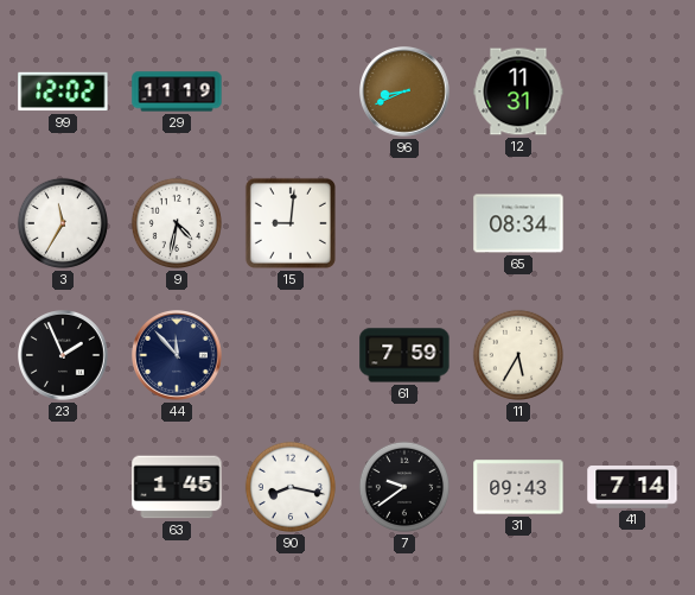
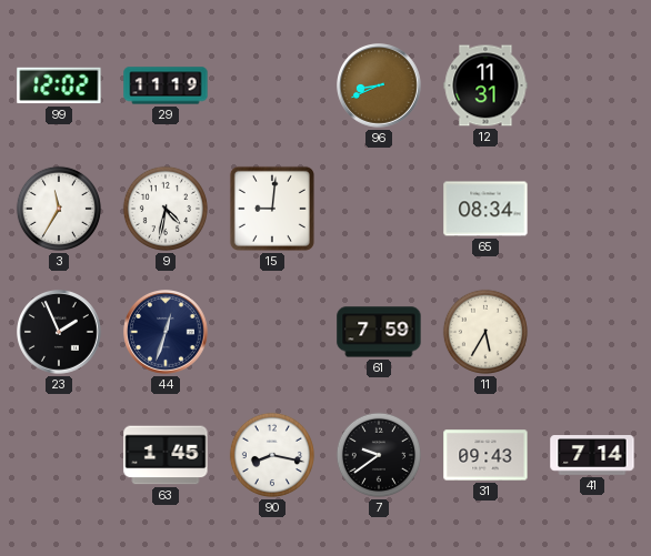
44: 11:53 -> 12:33 (167, 333)
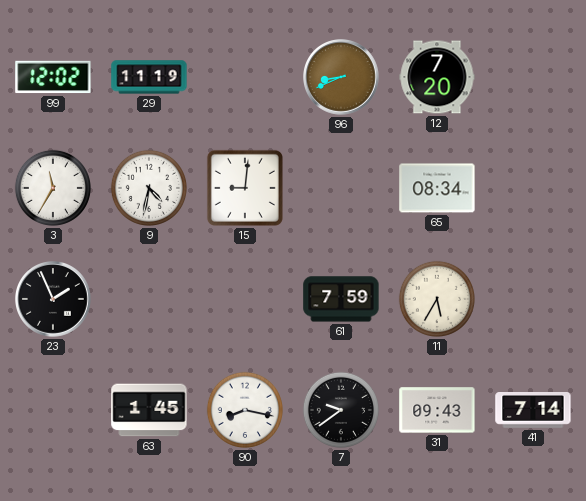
12: 11:31 -> 7:20 (437, 77)
44: 12:33 -> none (167, 333)
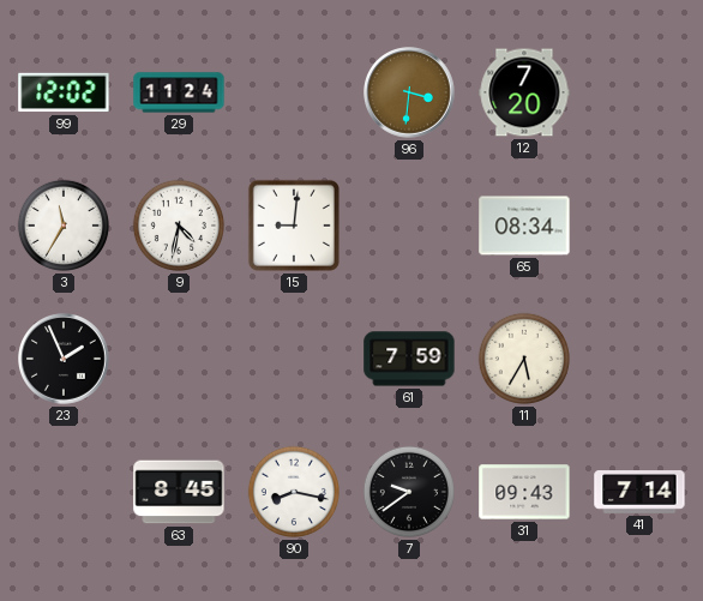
29: 11:19 -> 11:24 (179, 92)
96: 8:41 -> 3:31 (410, 94)
63: 1:45 -> 8:45 (179, 492)
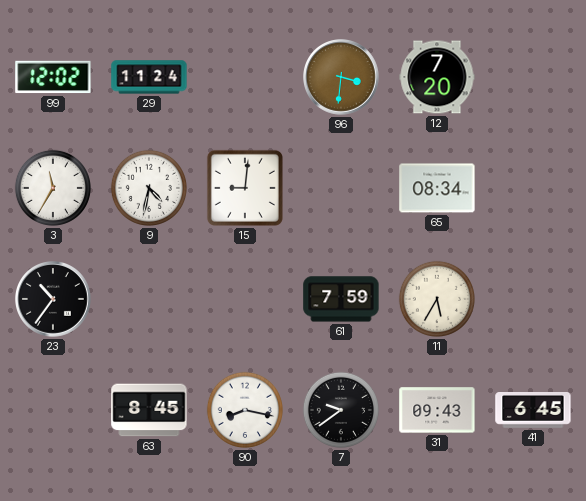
23: 1:56 -> 10:36 (54, 300)
41: 7:14 -> 6:45 (533, 411)
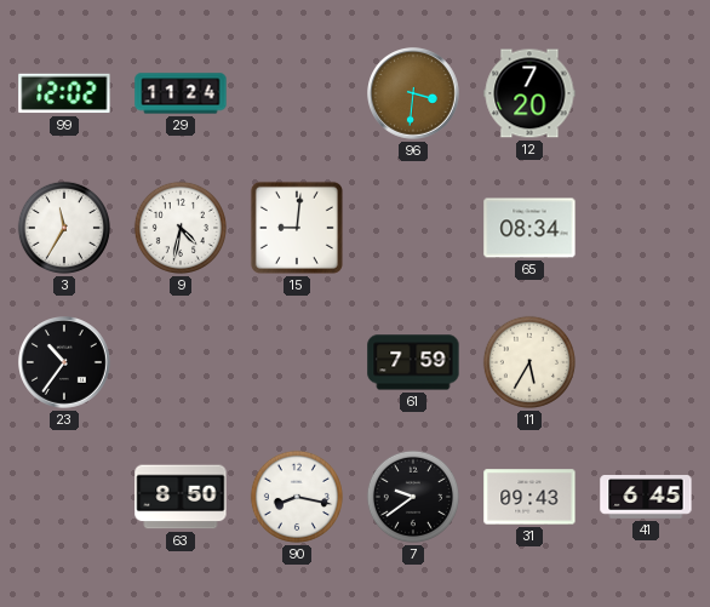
63: 8:45 -> 8:50 (181, 497)
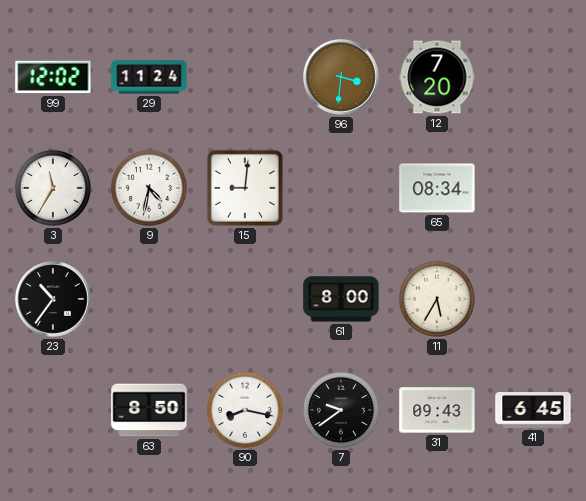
61: 7:59 -> 8:00 (341, 299)
